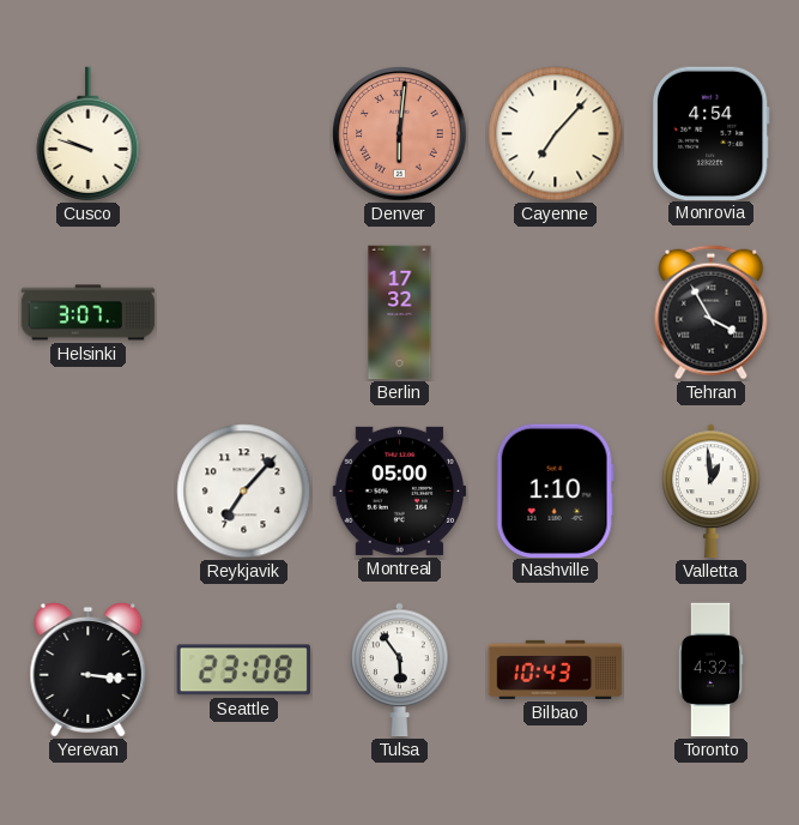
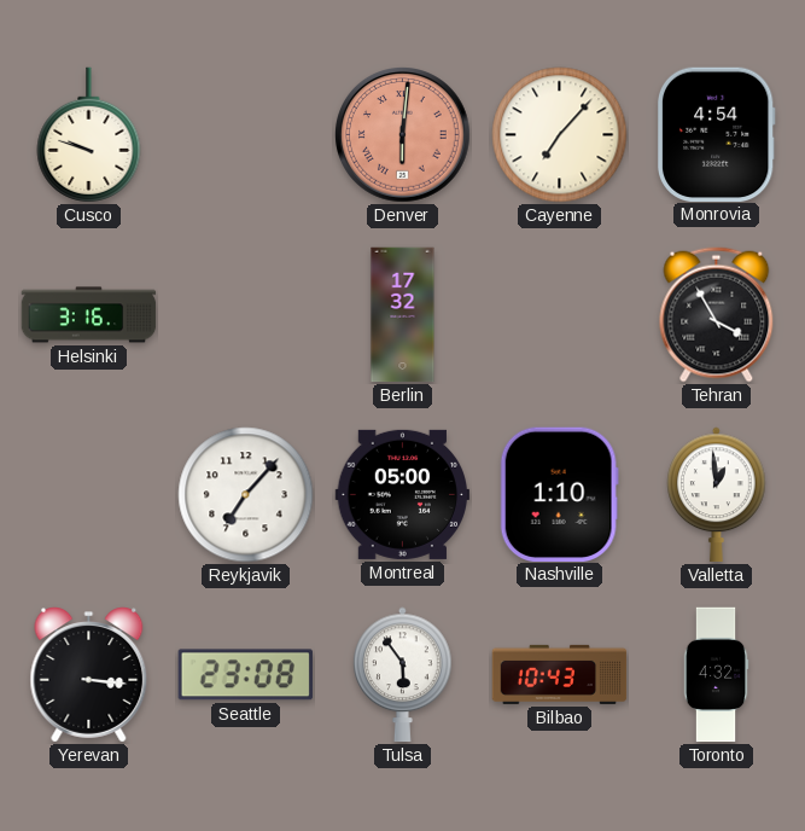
Helsinki: 3:07 -> 3:16 (89, 315)
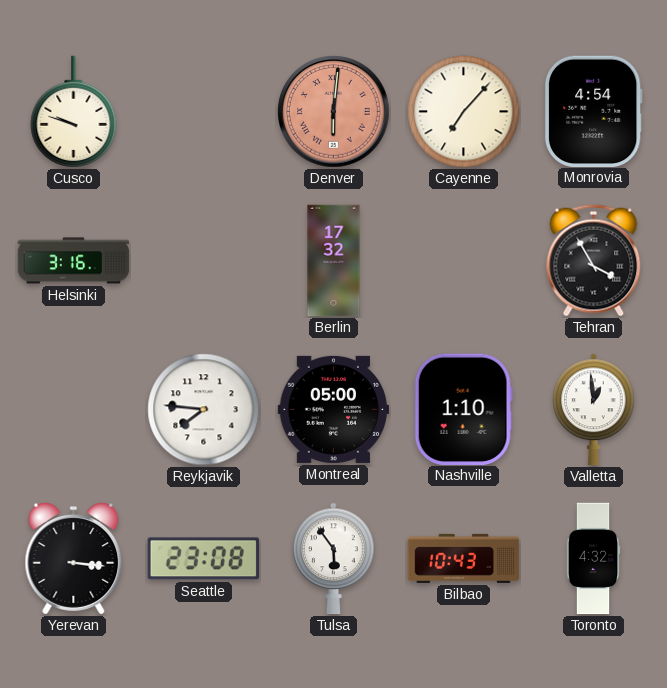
Reykjavik: 7:07 -> 7:46 (204, 410)
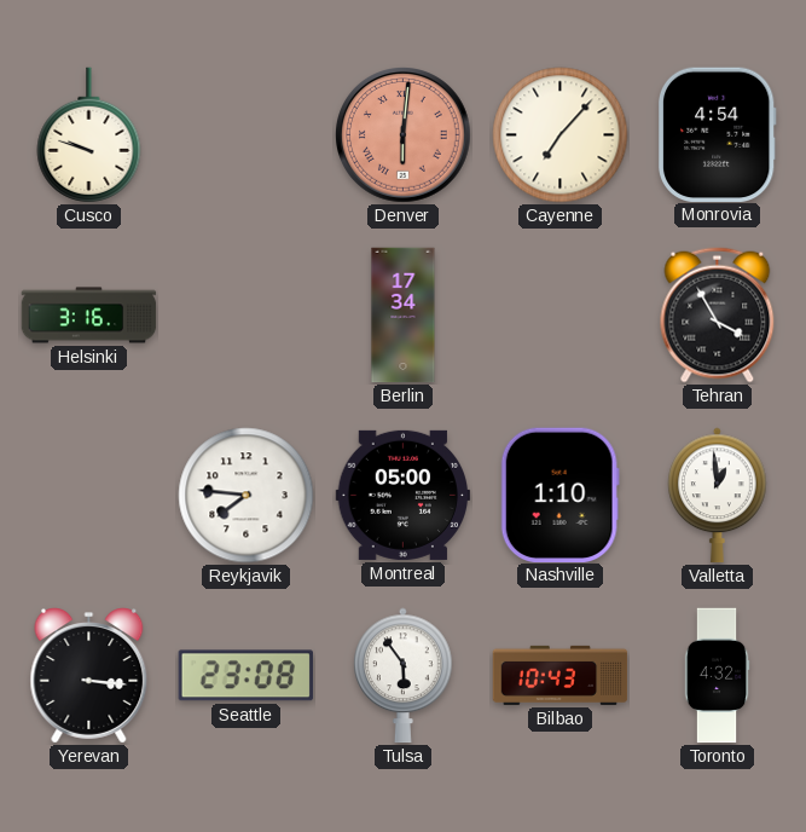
Berlin: 17:32 -> 17:34 (404, 316)
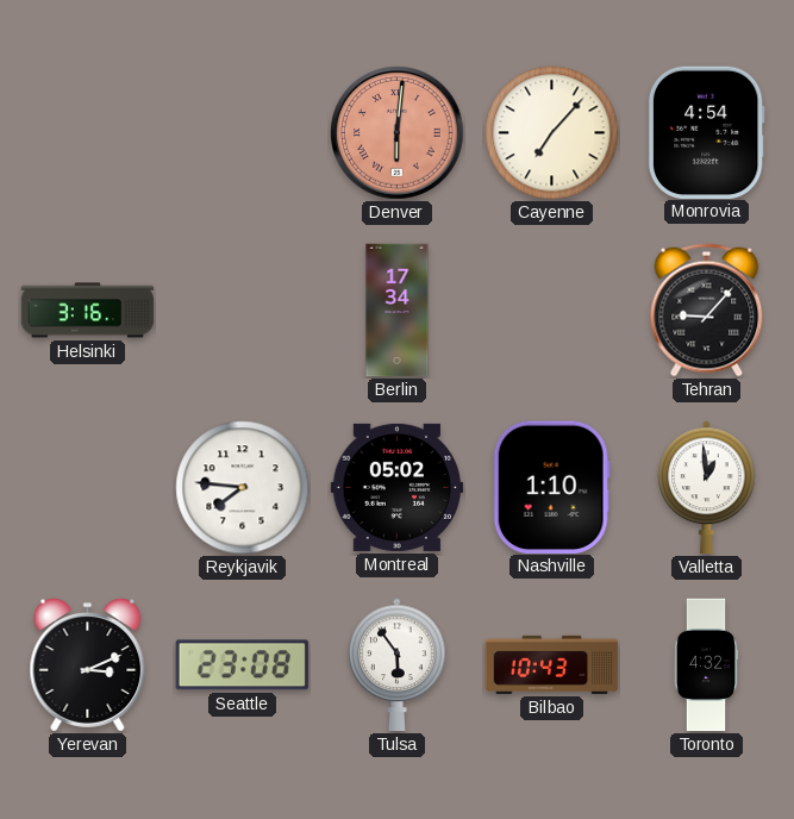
Cusco: 9:48 -> none (89, 135)
Tehran: 3:55 -> 9:07 (707, 311)
Montreal: 05:00 -> 05:02 (398, 487)
Yerevan: 3:16 -> 3:11 (88, 665)
